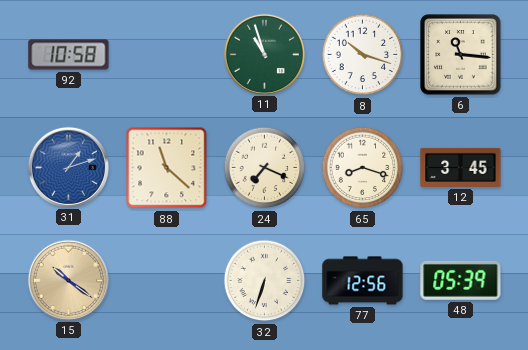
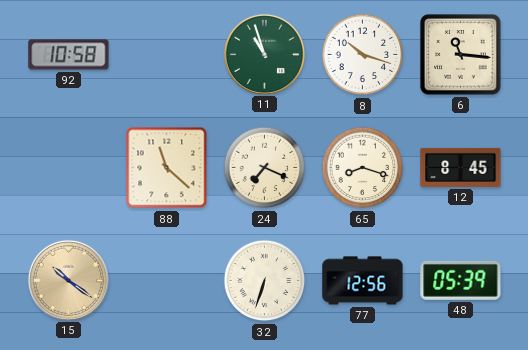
31: 1:12 -> none (68, 167)
12: 3:45 -> 8:45 (461, 167)
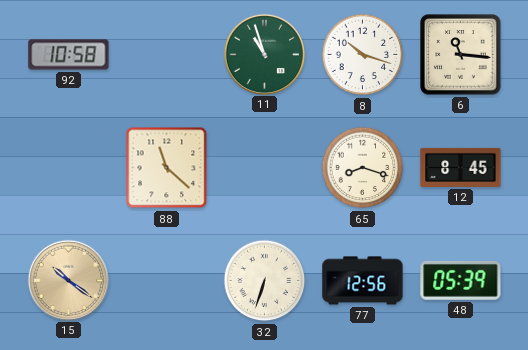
24: 7:19 -> none (265, 168)
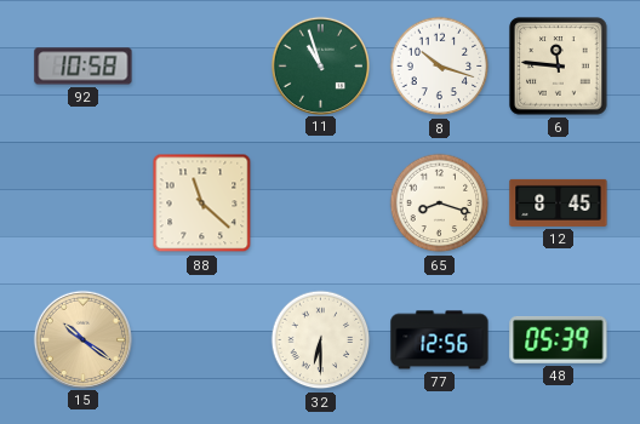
6: 11:16 -> 11:46 (559, 67)
32: 6:33 -> 6:30 (321, 340)
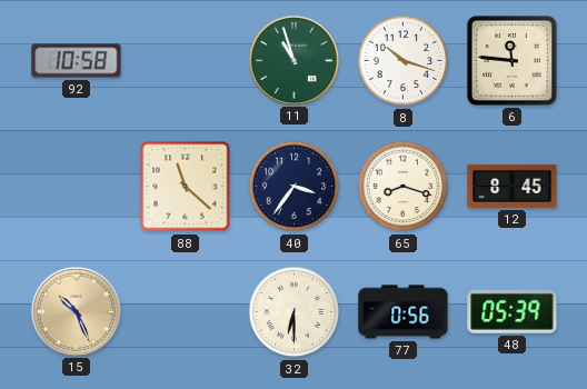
40: none -> 3:36 (295, 187)
15: 10:21 -> 10:26 (76, 311)
77: 12:56 -> 0:56 (404, 312)
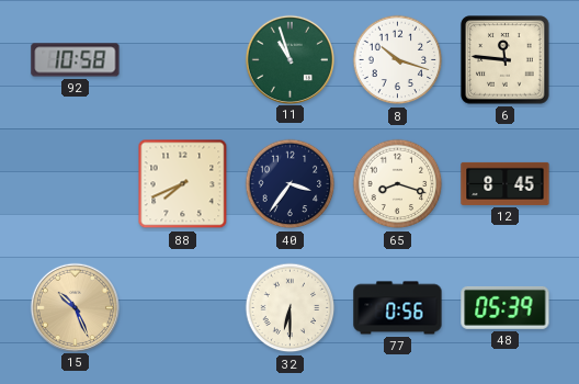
88: 11:22 -> 7:41 (183, 184)
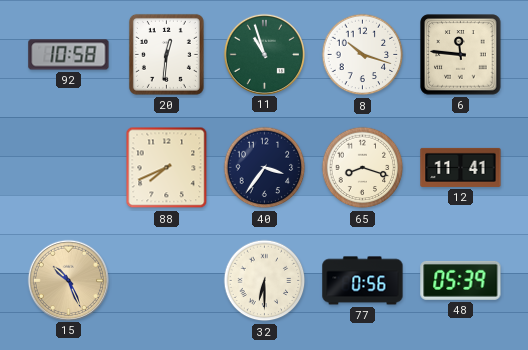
20: none -> 12:31 (166, 54)
12: 8:45 -> 11:41 (461, 167)
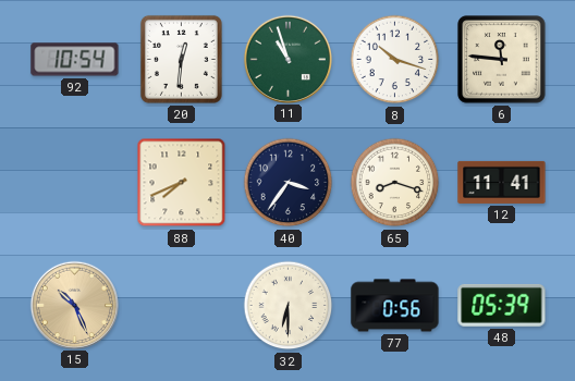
92: 10:58 -> 10:54 (75, 60)
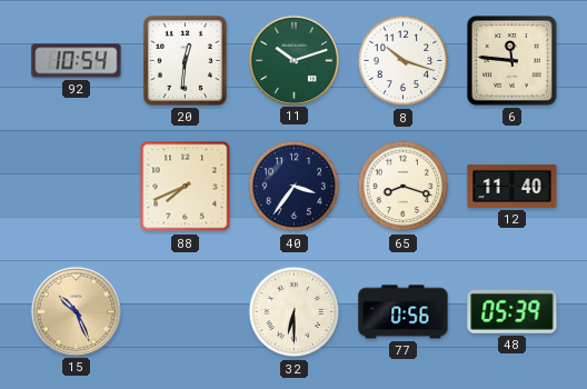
11: 10:57 -> 10:12 (293, 60)
12: 11:41 -> 11:40 (513, 186)
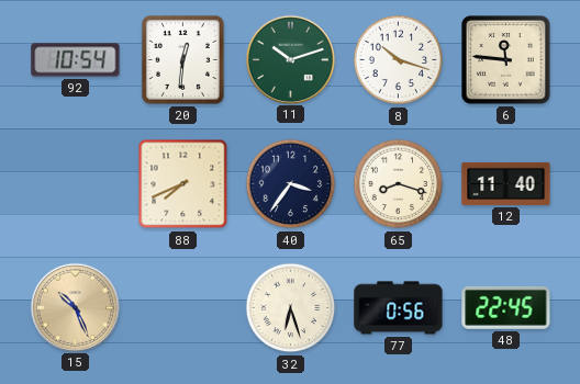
32: 6:30 -> 6:27 (291, 308)
48: 05:39 -> 22:45 (506, 307)
